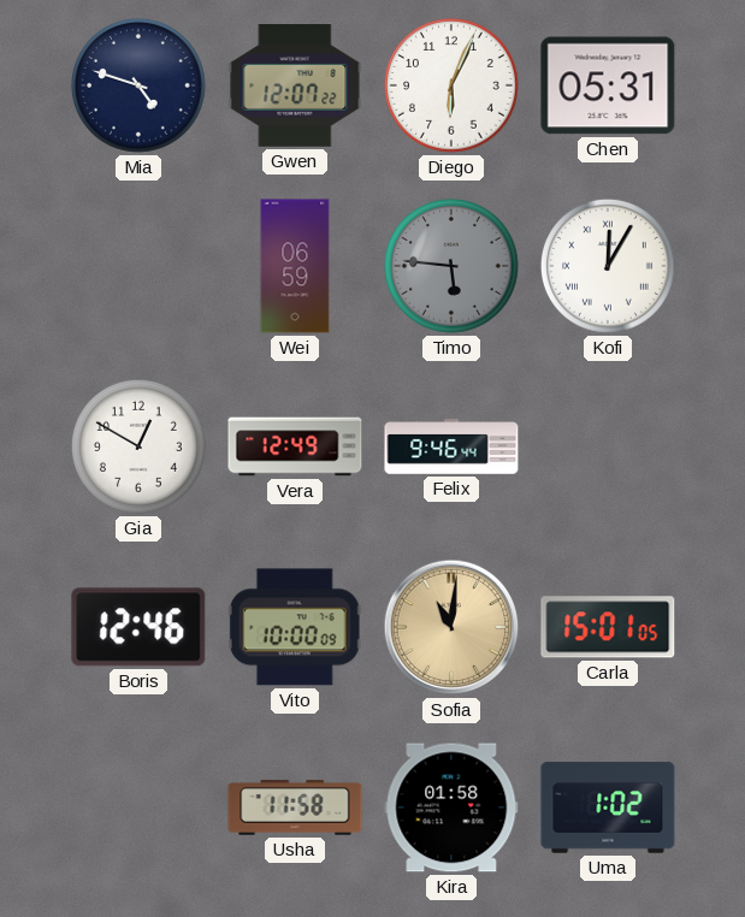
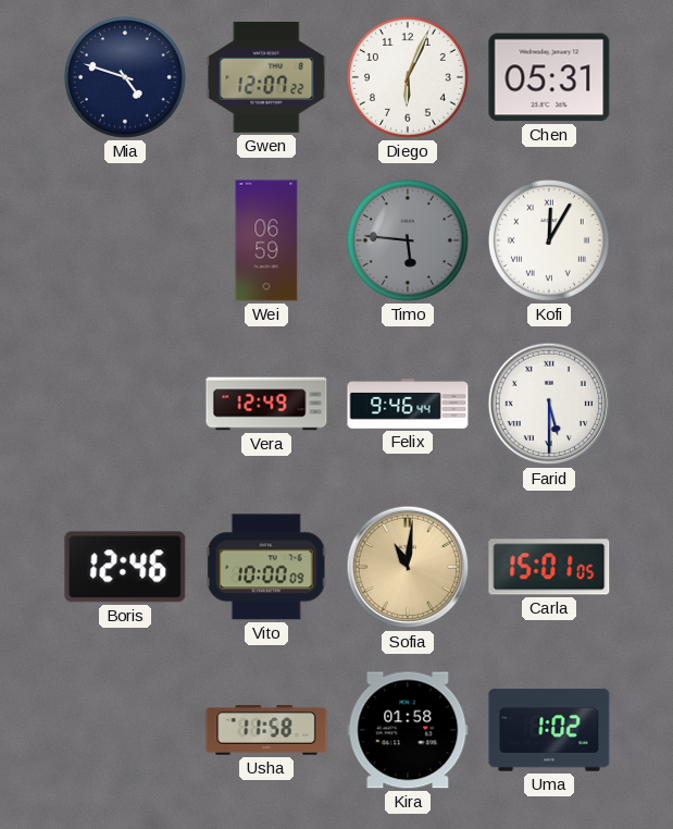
Gia: 12:50 -> none (138, 446)
Farid: none -> 5:30 (549, 404)
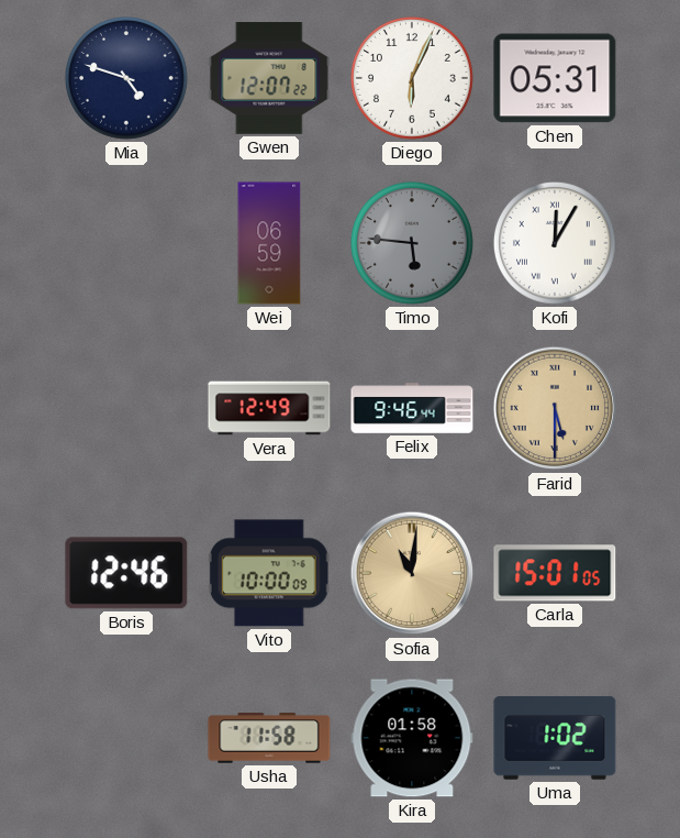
Farid dial: white -> champagne (555, 408)
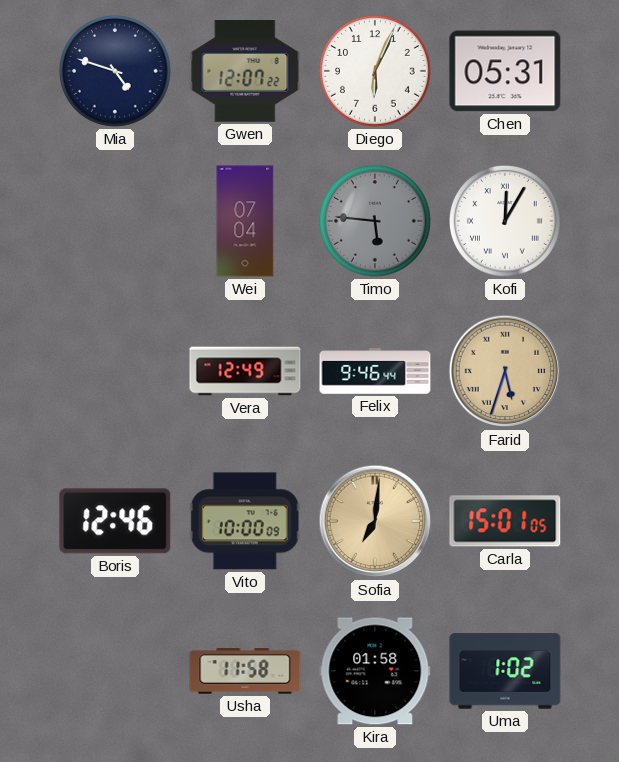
Wei: 06:59 -> 07:04 (245, 221)
Farid: 5:30 -> 5:33 (505, 371)
Sofia: 11:01 -> 7:01 (375, 521)
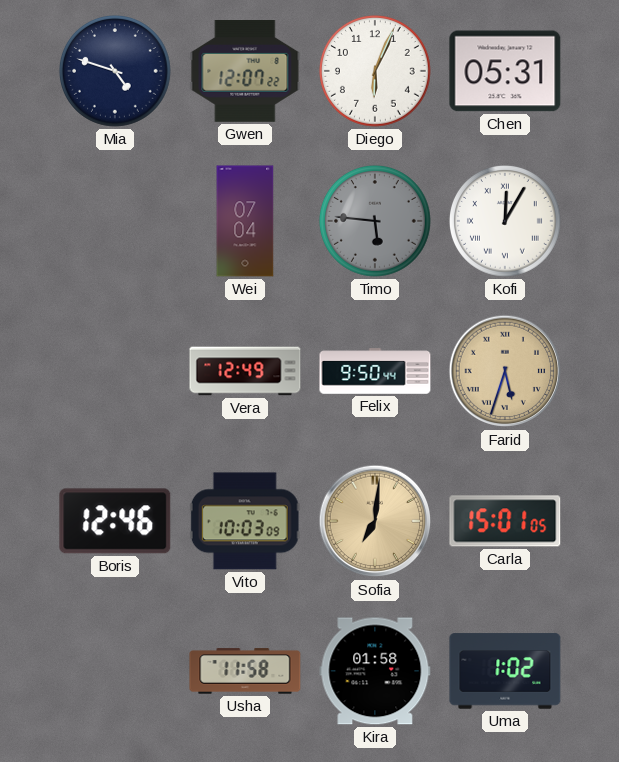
Felix: 9:46 -> 9:50 (375, 371)
Vito: 10:00 -> 10:03 (245, 521)
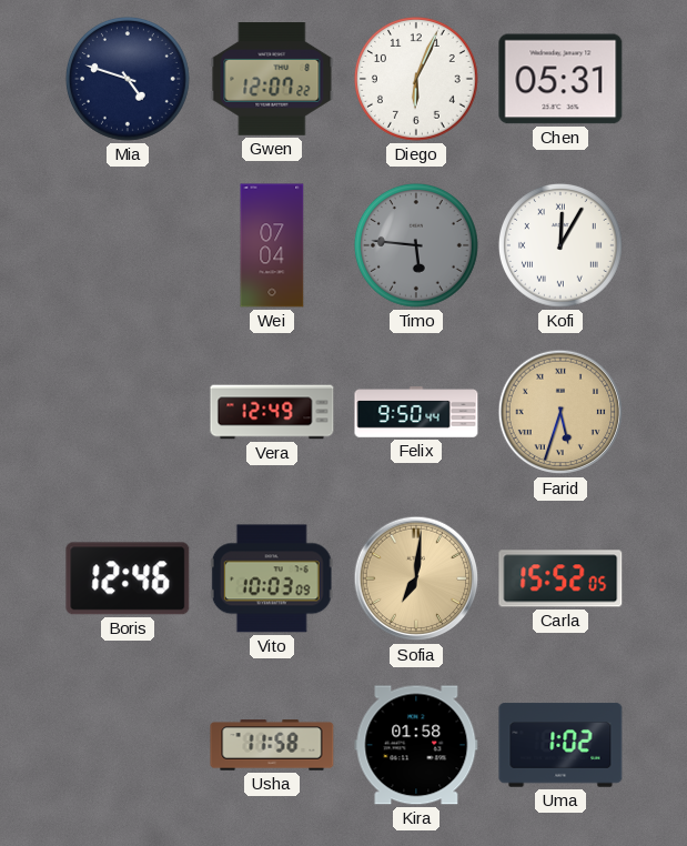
Carla: 15:01 -> 15:52 (560, 578)
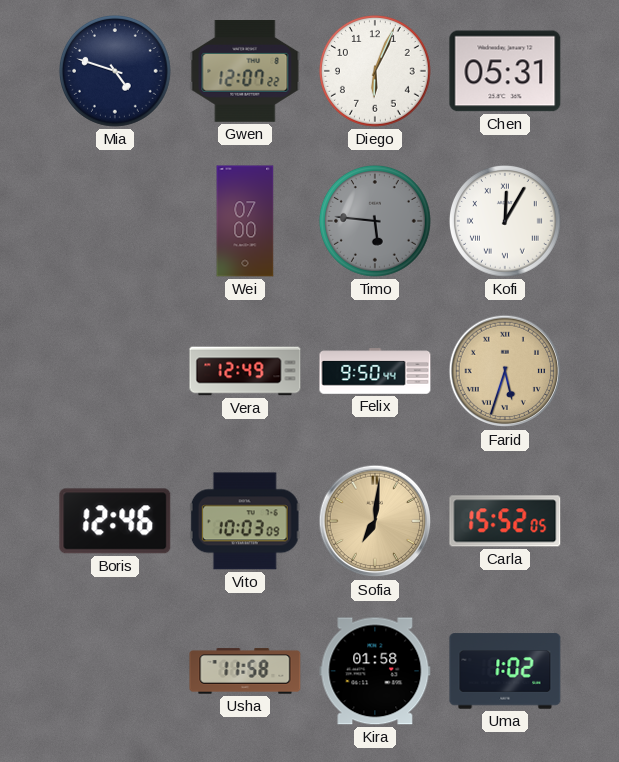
Wei: 07:04 -> 07:00 (245, 221)
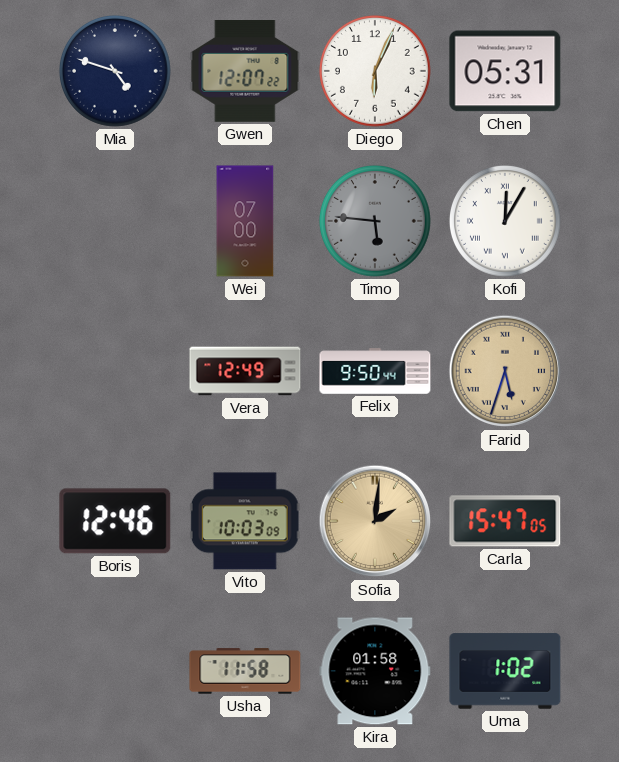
Sofia: 7:01 -> 2:01 (375, 521)
Carla: 15:52 -> 15:47 (505, 521)
